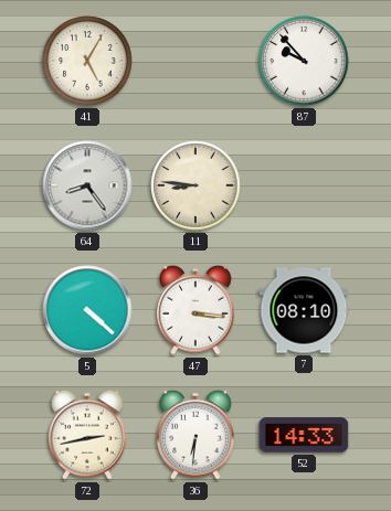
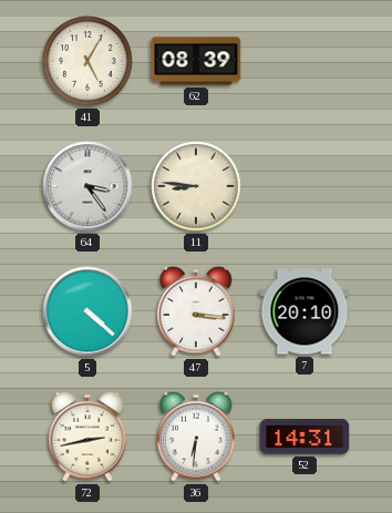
62: none -> 08:39 (196, 61)
87: 9:53 -> none (304, 61)
64: 8:24 -> 3:24 (87, 186)
7: 08:10 -> 20:10 (305, 311)
52: 14:33 -> 14:31 (305, 437)
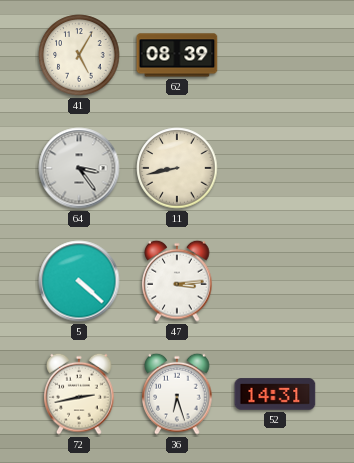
11: 8:46 -> 8:43 (177, 168)
47: 3:16 -> 3:14 (177, 281)
7: 20:10 -> none (305, 311)
36: 6:31 -> 6:27 (177, 394)
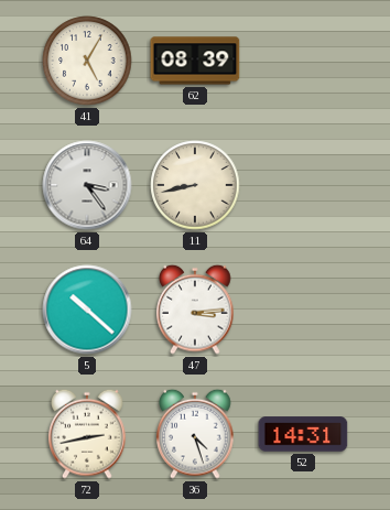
5: 4:22 -> 10:22 (87, 310)
36: 6:27 -> 4:27 (195, 434)
